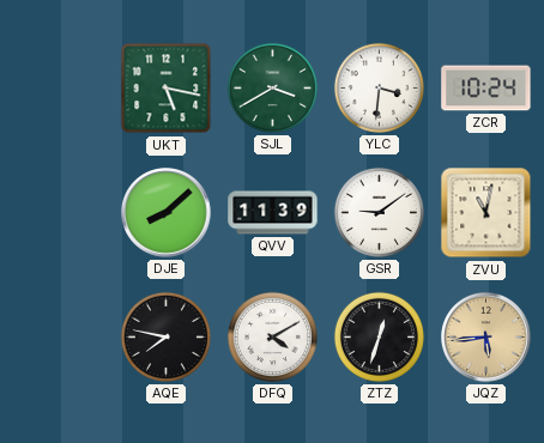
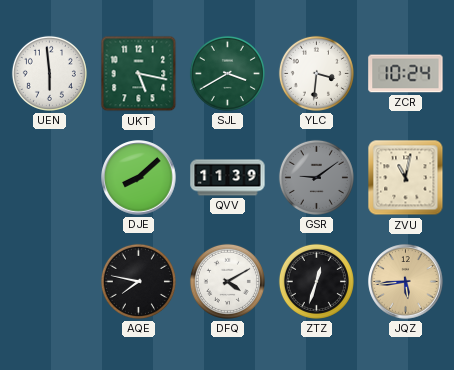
UEN: none -> 5:59 (49, 73)
GSR dial: white -> grey (316, 177)
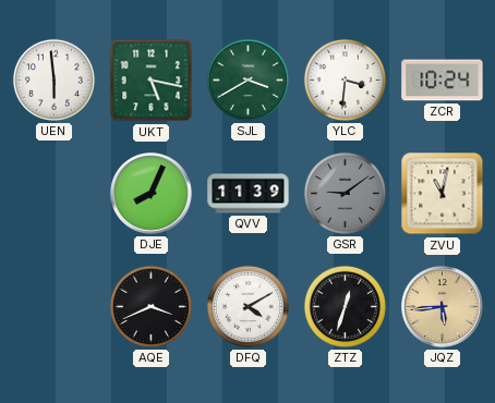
DJE: 8:08 -> 8:04 (152, 194)
AQE: 7:47 -> 3:41 (150, 306)
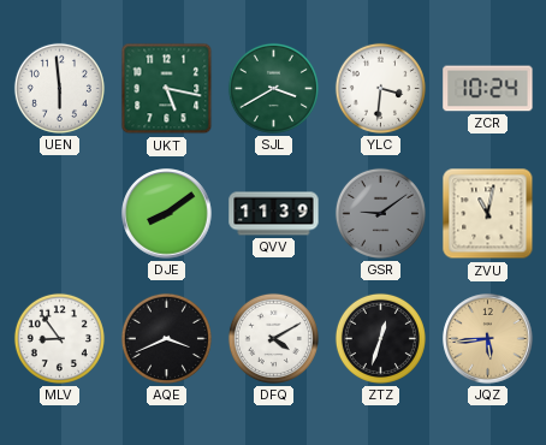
DJE: 8:04 -> 8:09 (167, 214)
MLV: none -> 8:54 (59, 338)
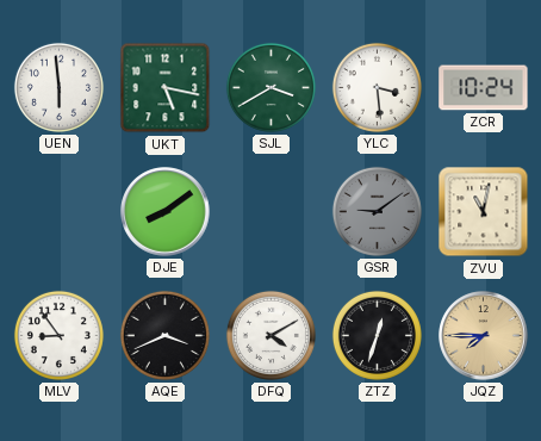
YLC: 3:31 -> 3:29 (377, 87)
QVV: 11:39 -> none (274, 214)
JQZ: 5:44 -> 7:45 (484, 336)
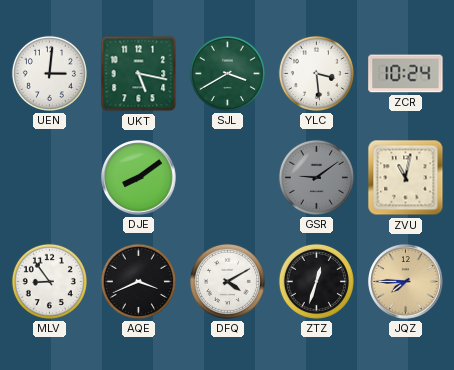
UEN: 5:59 -> 3:01 (49, 73)
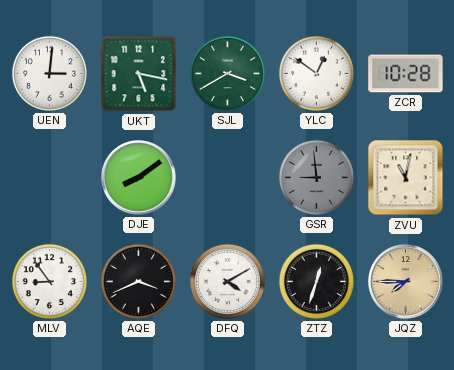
YLC: 3:29 -> 12:51 (316, 73)
ZCR: 10:24 -> 10:28 (406, 74)
GSR: 9:09 -> 8:59 (316, 177)
